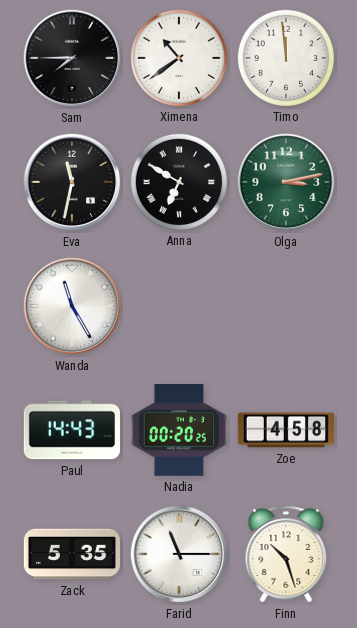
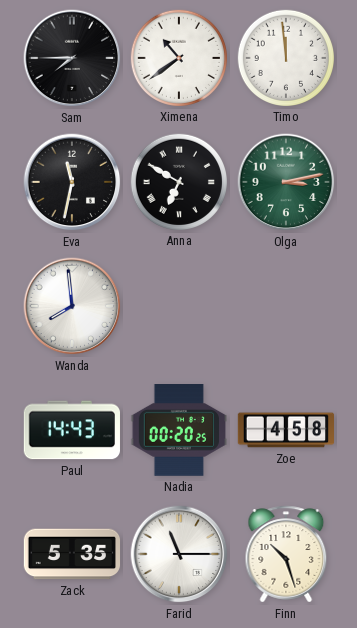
Wanda: 11:25 -> 7:59 (72, 306)
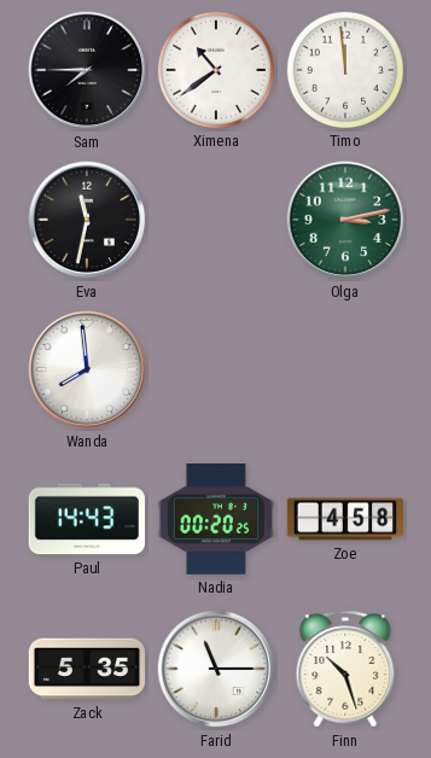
Anna: 6:50 -> none (178, 181)
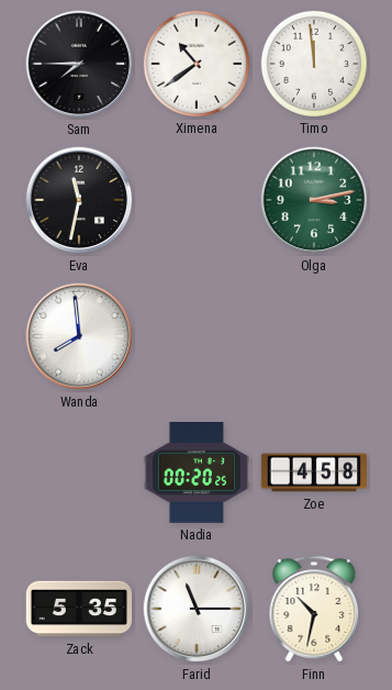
Paul: 14:43 -> none (87, 519)
Finn: 10:27 -> 10:32 (314, 609)
